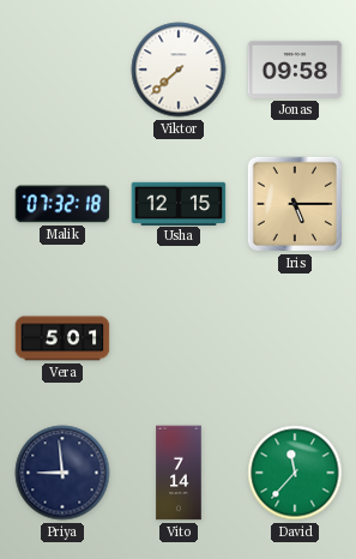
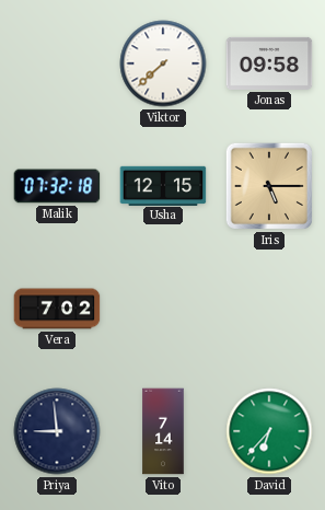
Vera: 5:01 -> 7:02 (57, 309)
David: 11:37 -> 6:37 (269, 431)
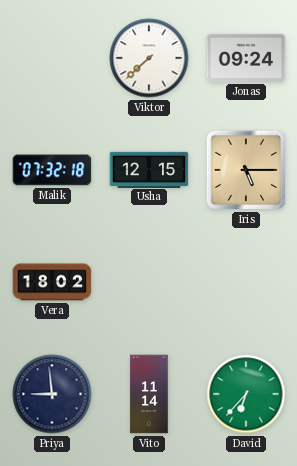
Jonas: 09:58 -> 09:24 (246, 58)
Vera: 7:02 -> 18:02 (52, 282)
Vito: 7:14 -> 11:14 (149, 394)
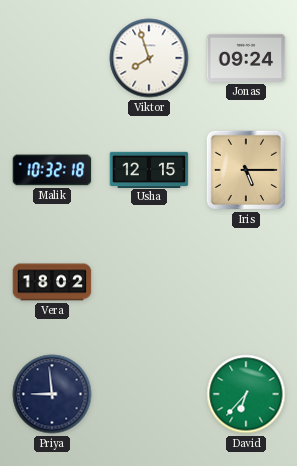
Viktor: 7:38 -> 7:57 (149, 58)
Malik: 07:32 -> 10:32 (52, 170)
Vito: 11:14 -> none (149, 394)
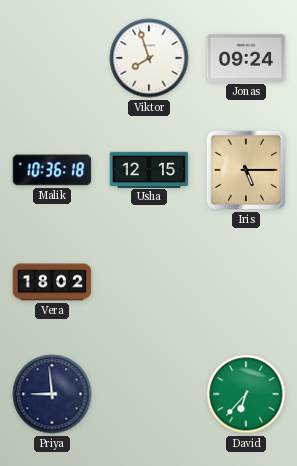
Malik: 10:32 -> 10:36 (52, 170)
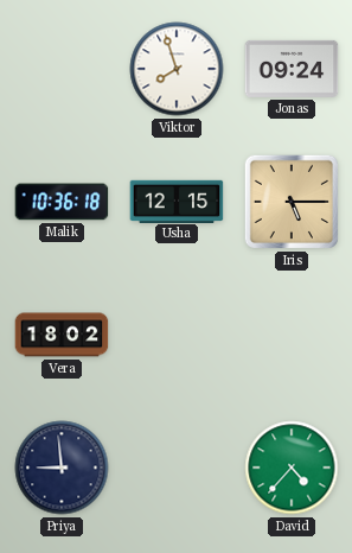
David: 6:37 -> 4:37 (292, 468)
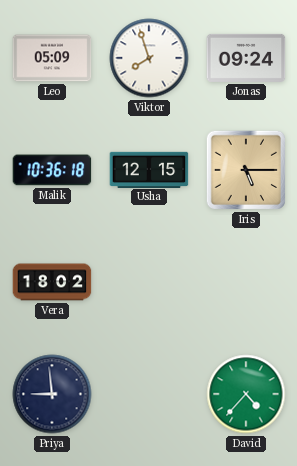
Leo: none -> 05:09 (52, 58)
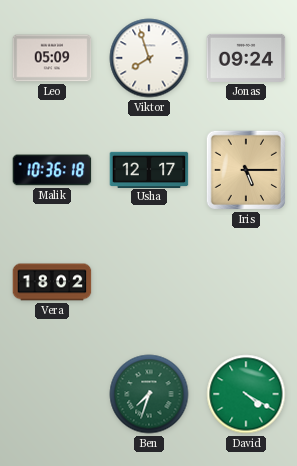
Usha: 12:15 -> 12:17 (149, 169)
Priya: 8:59 -> none (52, 394)
Ben: none -> 7:33 (149, 394)
David: 4:37 -> 4:20 (246, 394)
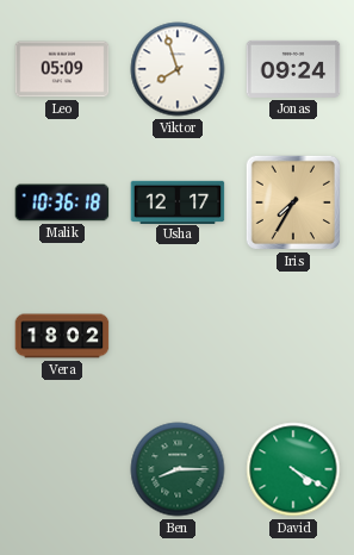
Iris: 5:15 -> 7:35 (293, 202)
Ben: 7:33 -> 8:15 (178, 469)
